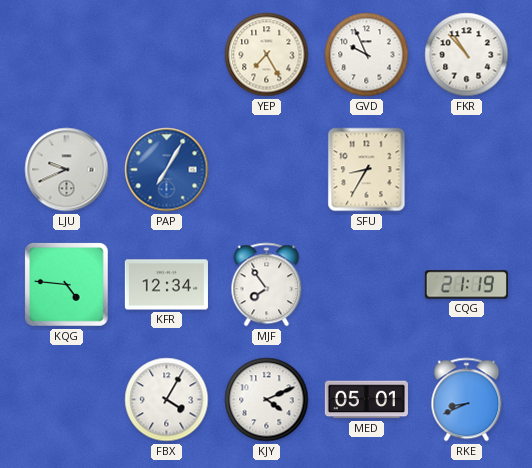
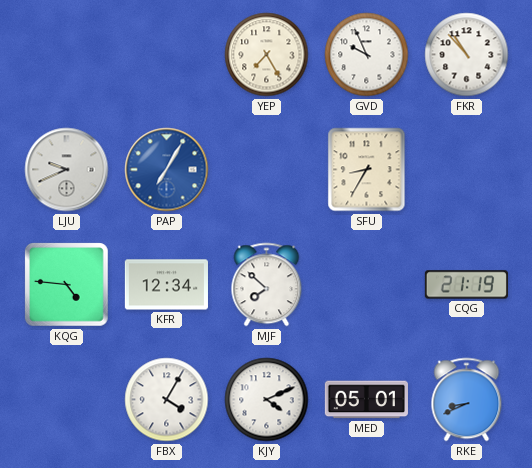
MJF: 7:54 -> 7:52 (267, 285)
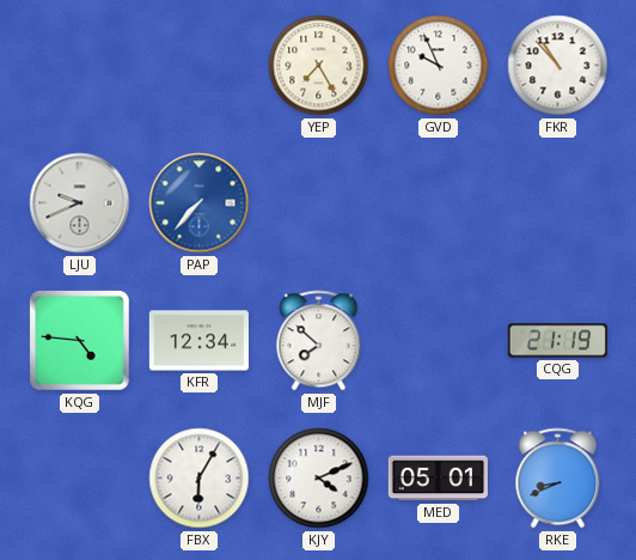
PAP: 7:05 -> 7:37 (200, 203)
SFU: 8:35 -> none (367, 170)
FBX: 4:05 -> 6:05 (200, 479)
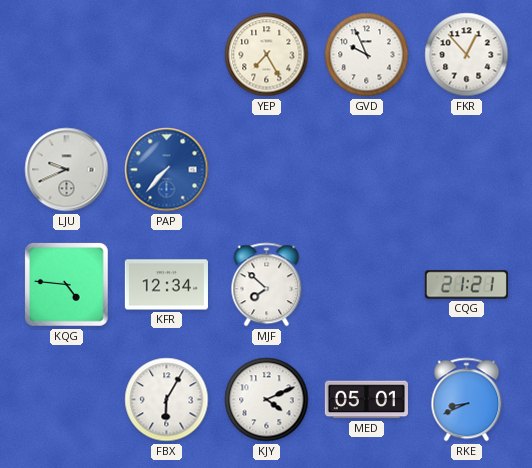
FKR: 10:53 -> 12:53 (467, 55)
CQG: 21:19 -> 21:21 (466, 285)
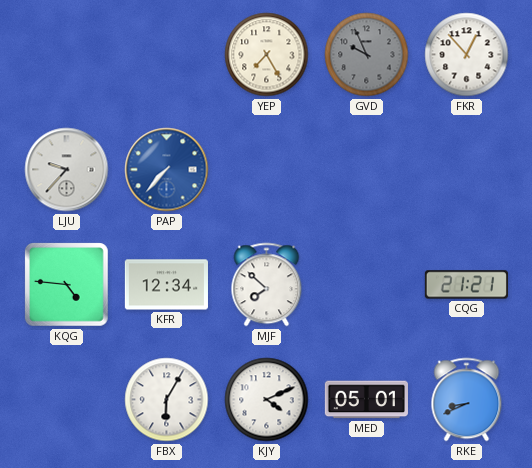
GVD dial: white -> grey (367, 55)
LJU: 9:41 -> 9:37 (67, 170)
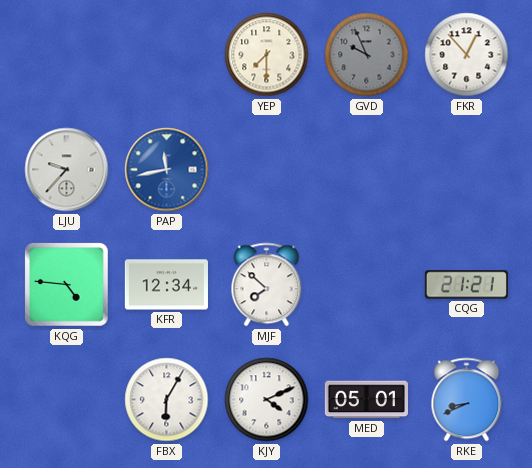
YEP: 7:25 -> 7:30 (267, 55)
PAP: 7:37 -> 11:43 (167, 170)
